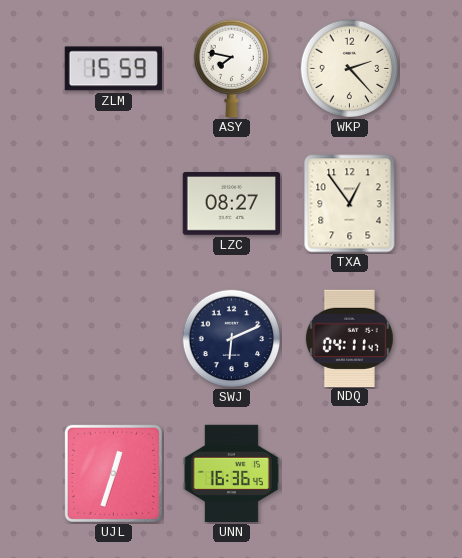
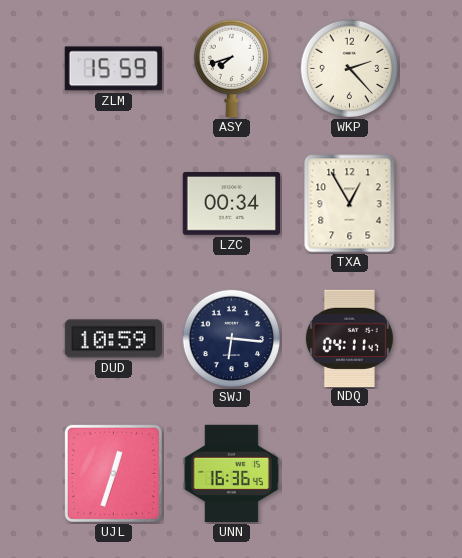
ASY: 7:47 -> 7:42 (231, 69)
LZC: 08:27 -> 00:34 (231, 204)
TXA: 12:54 -> 12:55 (350, 204)
DUD: none -> 10:59 (114, 339)
SWJ: 6:11 -> 6:16 (232, 339)
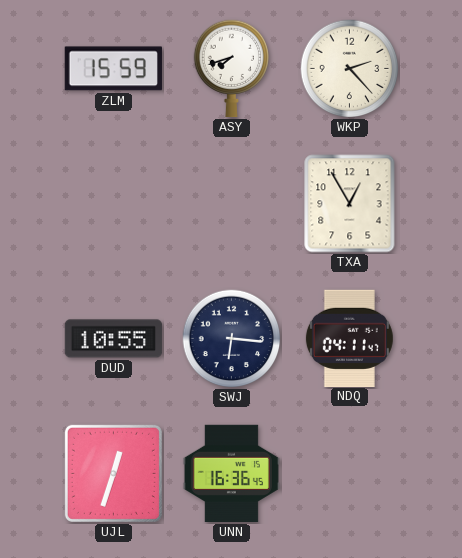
LZC: 00:34 -> none (231, 204)
DUD: 10:59 -> 10:55 (114, 339)
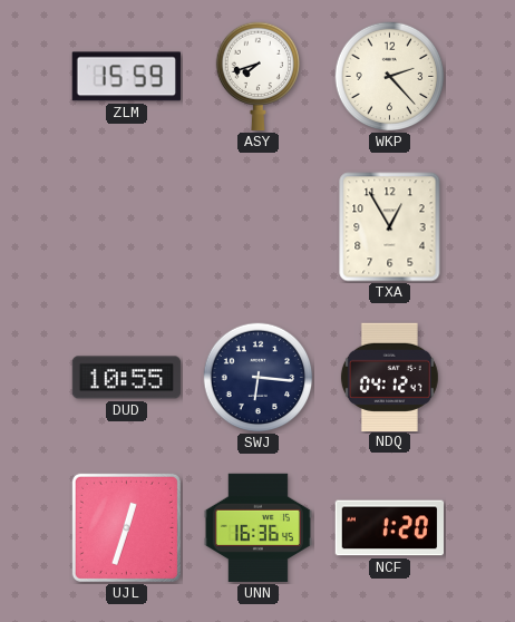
NDQ: 04:11 -> 04:12 (389, 377)
NCF: none -> 1:20 (390, 528)
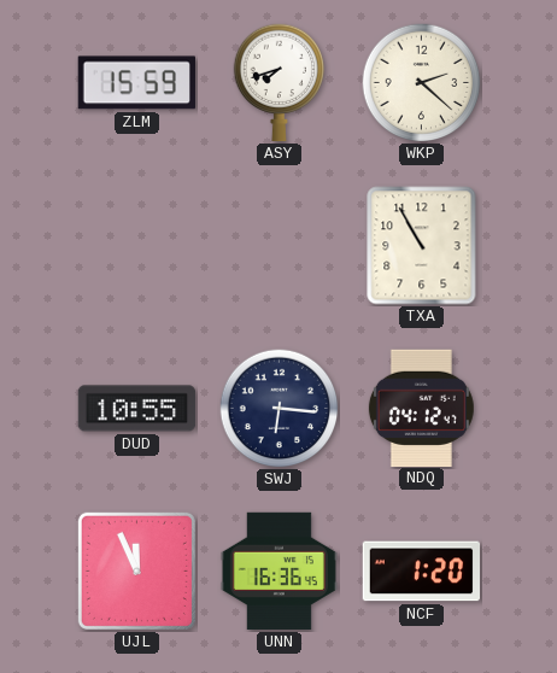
WKP: 2:23 -> 2:22 (422, 83)
TXA: 12:55 -> 10:55 (422, 246)
UJL: 12:33 -> 11:56 (136, 570)
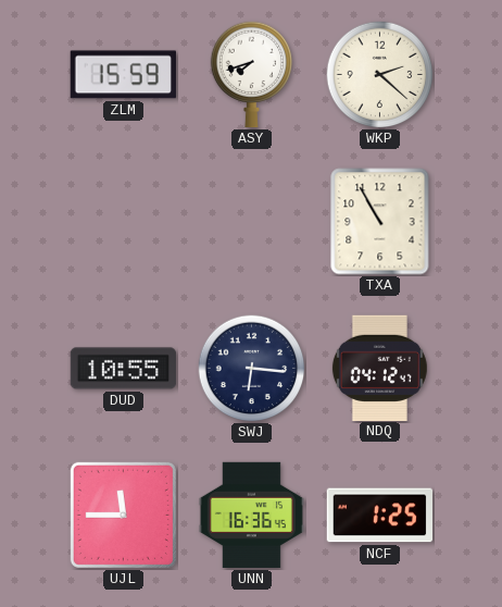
UJL: 11:56 -> 11:45 (123, 515)
NCF: 1:20 -> 1:25 (380, 516)
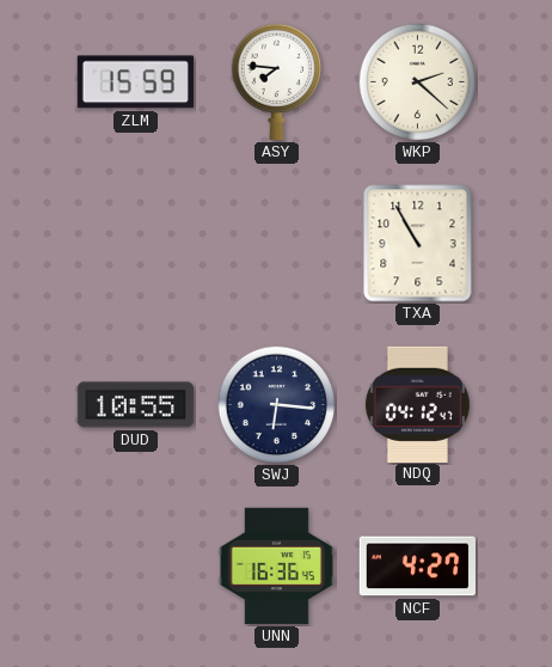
ASY: 7:42 -> 7:46 (276, 82)
UJL: 11:45 -> none (123, 515)
NCF: 1:25 -> 4:27 (418, 567)
